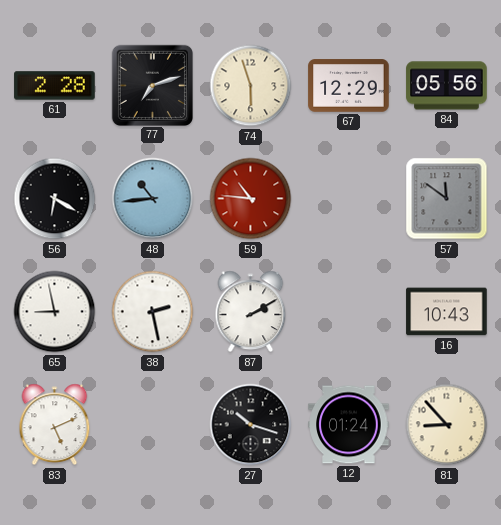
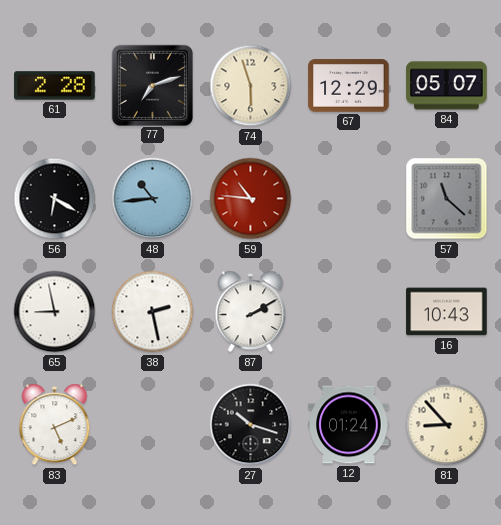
84: 05:56 -> 05:07 (447, 86)
57: 11:51 -> 11:22 (447, 199)
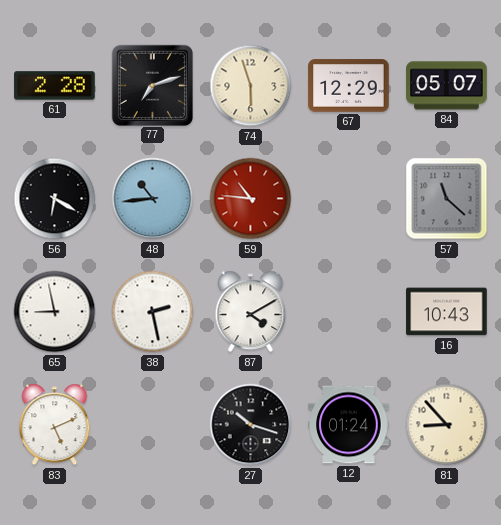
87: 2:10 -> 4:10 (251, 312)
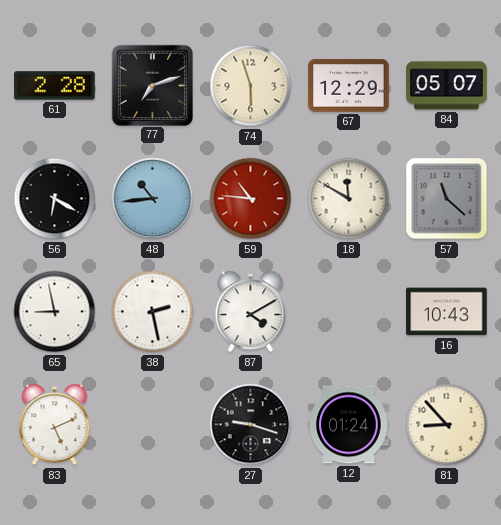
18: none -> 11:50 (349, 199)
27: 10:18 -> 9:18 (251, 425)
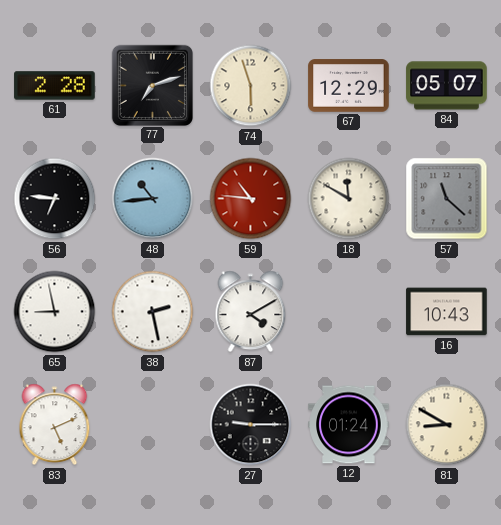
56: 6:20 -> 6:46 (55, 199)
27: 9:18 -> 9:15 (251, 425)
81: 8:53 -> 8:50 (447, 425)
